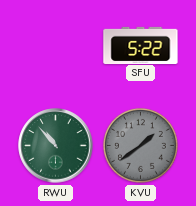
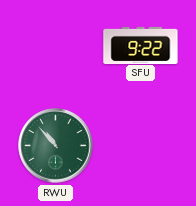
SFU: 5:22 -> 9:22 (141, 45)
KVU: 1:39 -> none (140, 145)
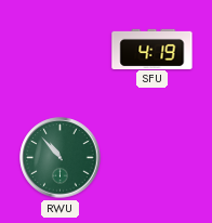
SFU: 9:22 -> 4:19 (153, 49)
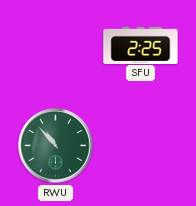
SFU: 4:19 -> 2:25 (141, 45)
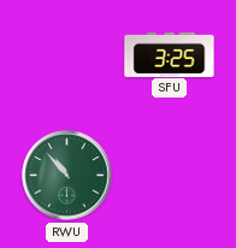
SFU: 2:25 -> 3:25 (170, 54)
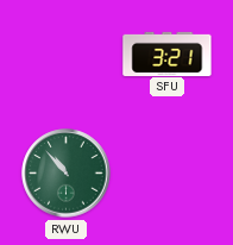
SFU: 3:25 -> 3:21 (168, 54)
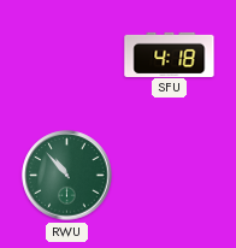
SFU: 3:21 -> 4:18 (170, 54)
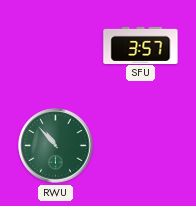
SFU: 4:18 -> 3:57 (141, 45)
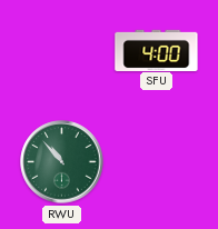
SFU: 3:57 -> 4:00 (157, 50)
